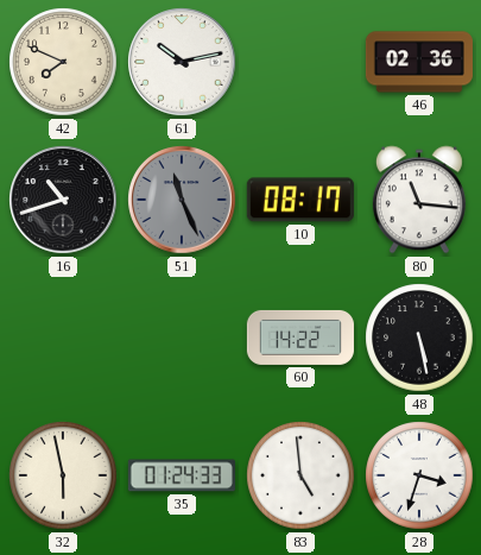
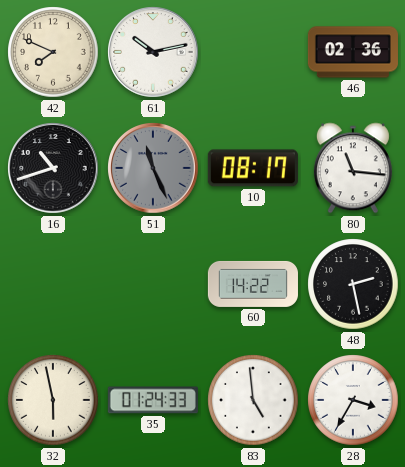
48: 5:28 -> 2:28 (353, 284)
28: 3:33 -> 3:35 (353, 400)
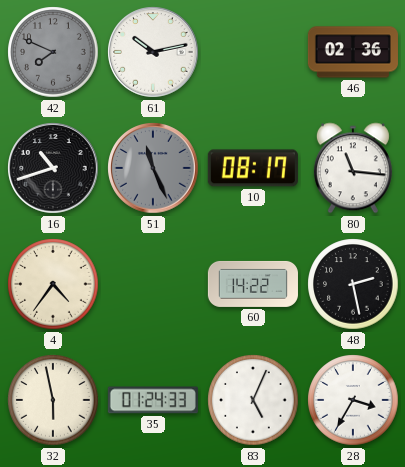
42 dial: cream -> grey (53, 52)
4: none -> 4:36 (53, 284)
83: 4:59 -> 5:04 (253, 400)
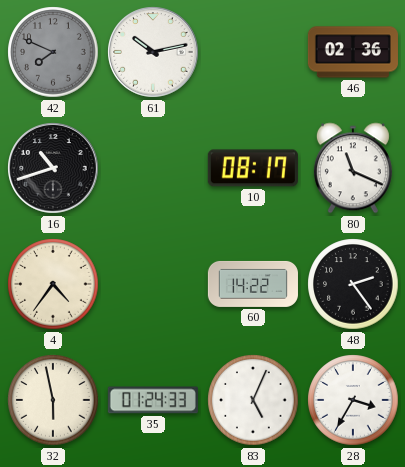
51: 11:26 -> none (153, 168)
80: 11:16 -> 11:19 (353, 168)
48: 2:28 -> 2:24 (353, 284)
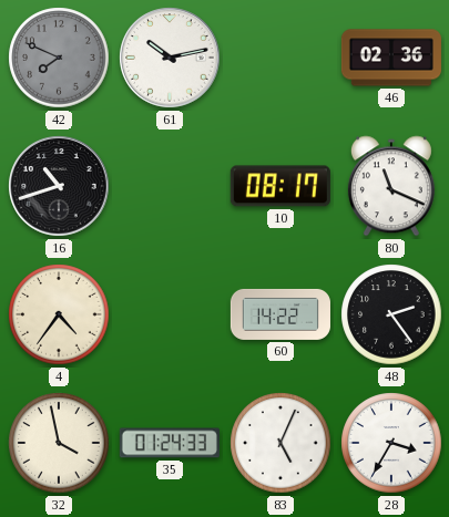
32: 5:58 -> 3:58 (59, 443)
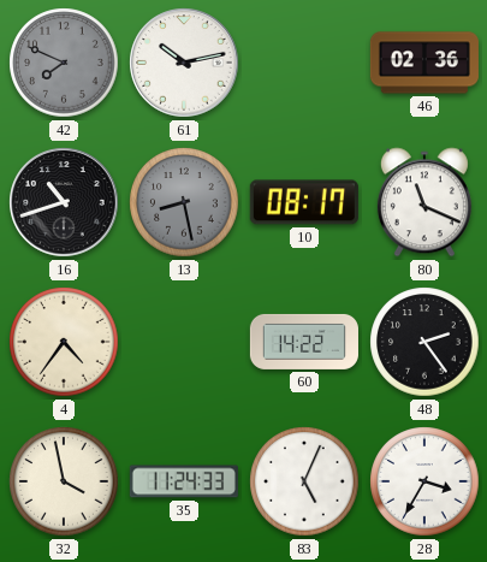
13: none -> 8:28 (184, 202)
35: 01:24 -> 11:24 (184, 481)
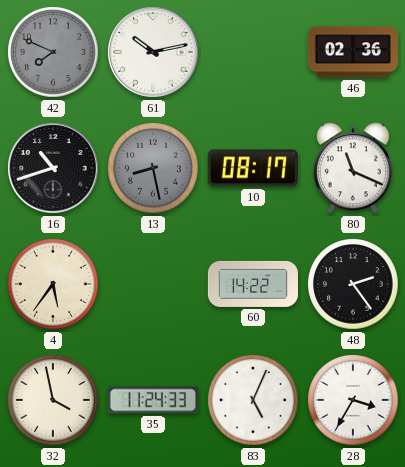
4: 4:36 -> 5:36 (53, 284)
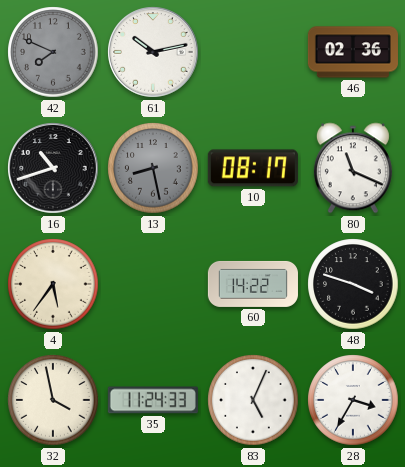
48: 2:24 -> 3:48 (353, 284)
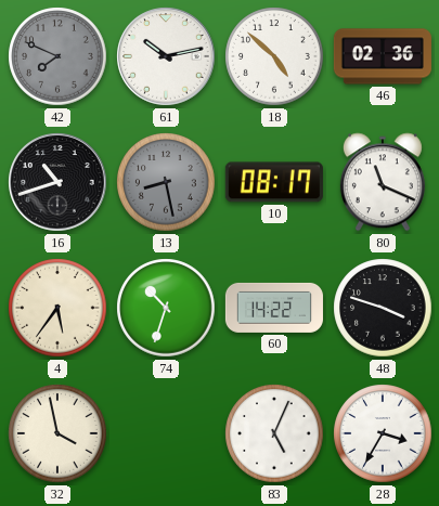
18: none -> 4:52 (274, 56)
74: none -> 10:33 (166, 308)
35: 11:24 -> none (153, 400)
